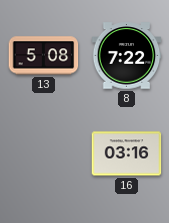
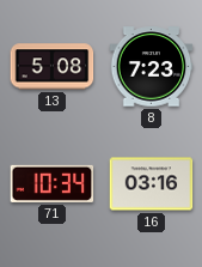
8: 7:22 -> 7:23 (152, 67)
71: none -> 10:34 (53, 183)
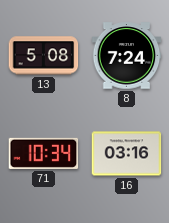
8: 7:23 -> 7:24 (127, 56)
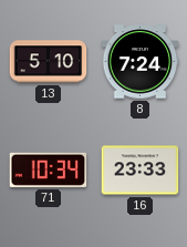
13: 5:08 -> 5:10 (49, 62)
16: 03:16 -> 23:33 (141, 171)
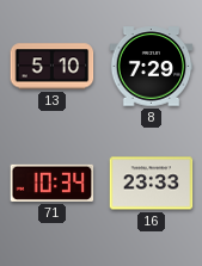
8: 7:24 -> 7:29 (152, 67)
